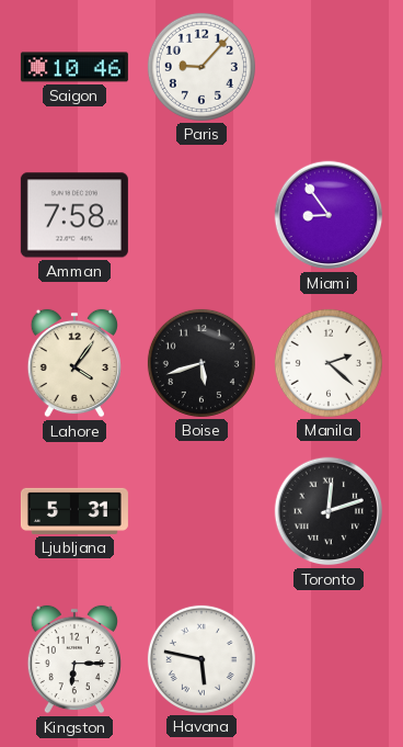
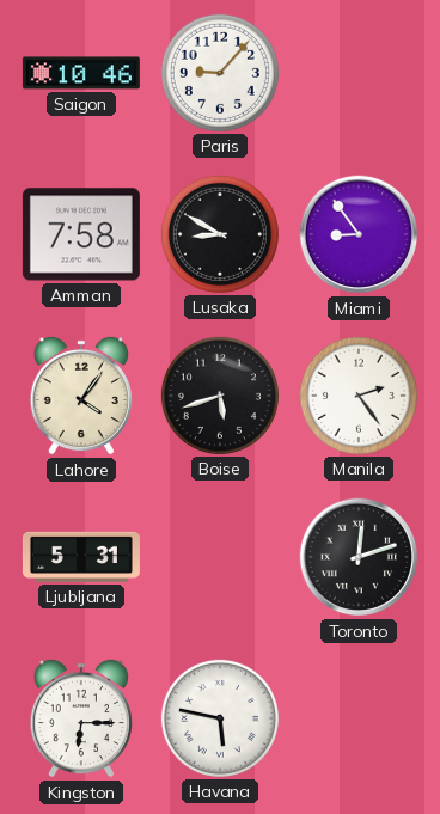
Lusaka: none -> 8:50 (220, 234)
Manila: 2:22 -> 2:24 (359, 396)
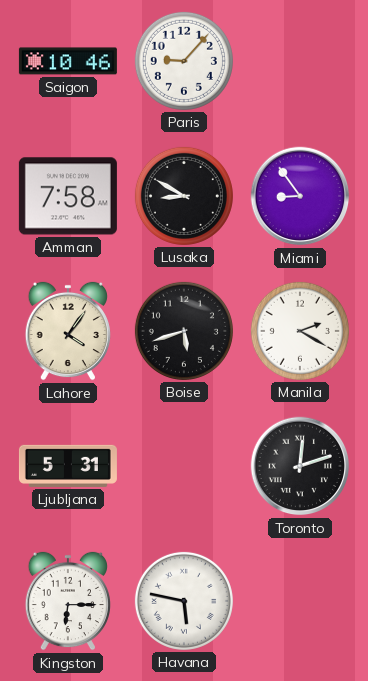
Manila: 2:24 -> 2:20 (300, 331)
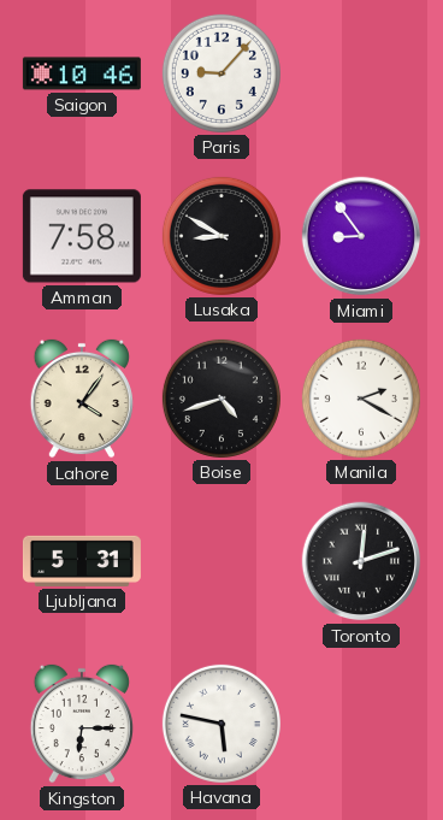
Boise: 5:42 -> 4:42 (221, 399)
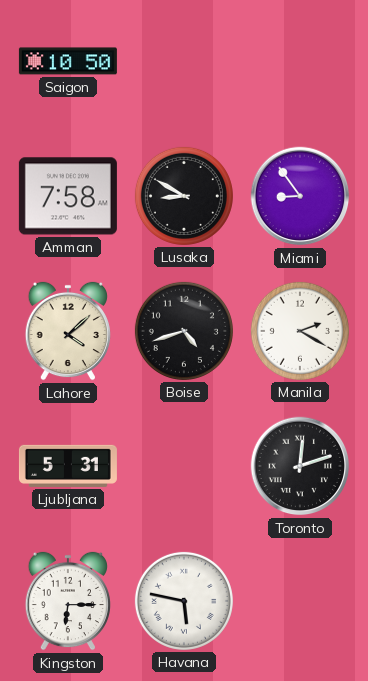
Saigon: 10:46 -> 10:50 (68, 61)
Paris: 9:07 -> none (221, 73)
Lahore: 4:06 -> 4:08 (68, 331)
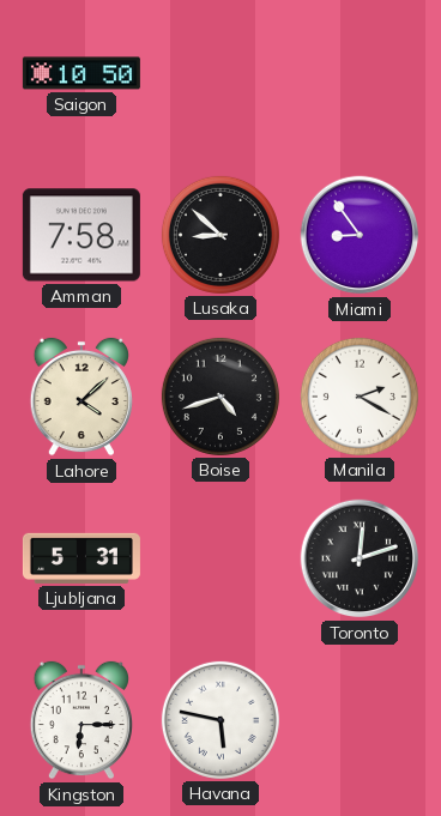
Lusaka: 8:50 -> 8:52 (220, 235)
